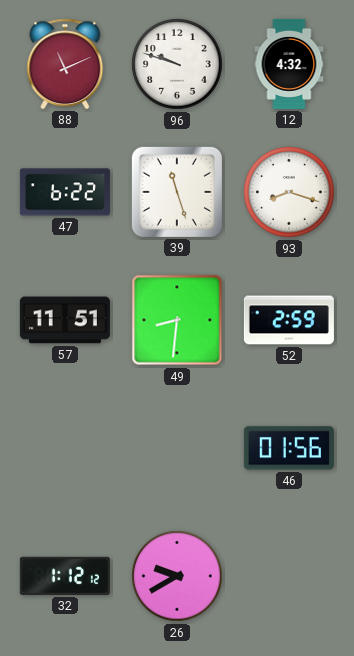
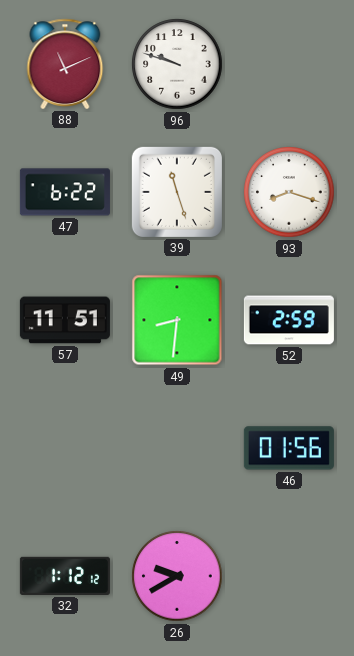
12: 4:32 -> none (289, 64)
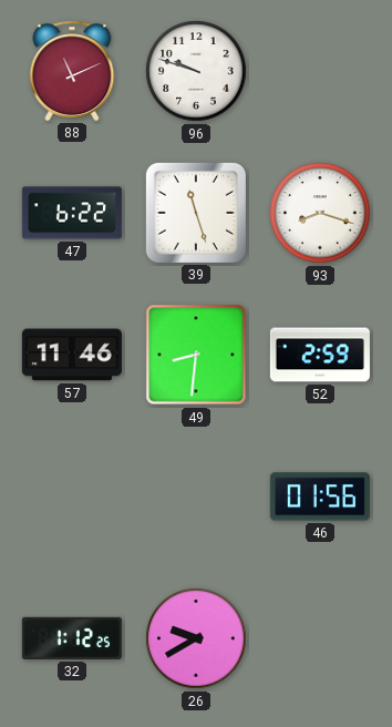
57: 11:51 -> 11:46 (72, 355)
32: 1:12:12 -> 1:12:25 (72, 638)
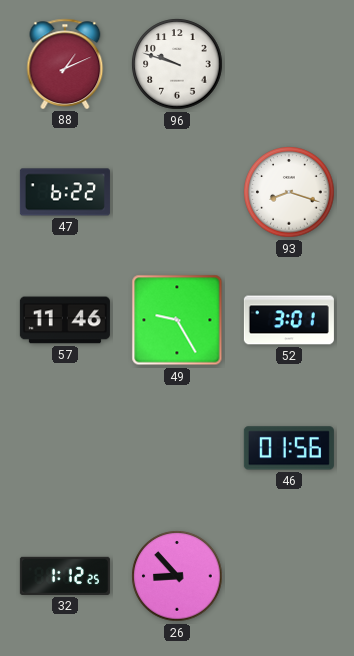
88: 11:11 -> 1:11 (65, 64)
39: 11:27 -> none (196, 213)
49: 8:31 -> 9:25 (177, 320)
52: 2:59 -> 3:01 (289, 320)
26: 9:40 -> 8:53 (177, 576)
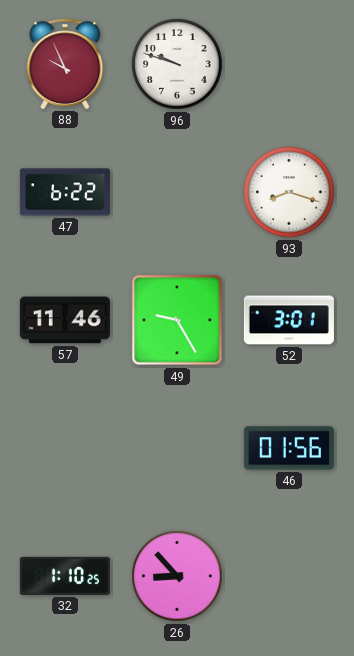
88: 1:11 -> 9:56 (65, 64)
32: 1:12 -> 1:10 (65, 576)
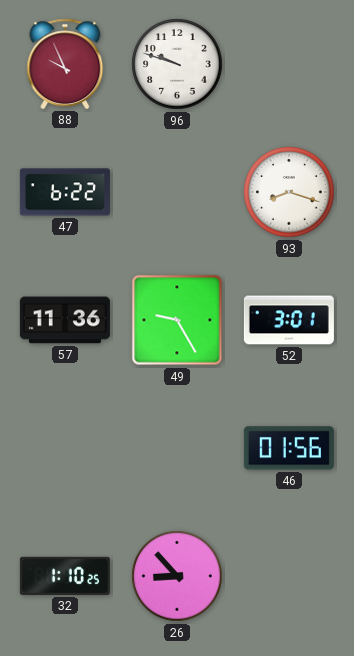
57: 11:46 -> 11:36 (65, 320)
